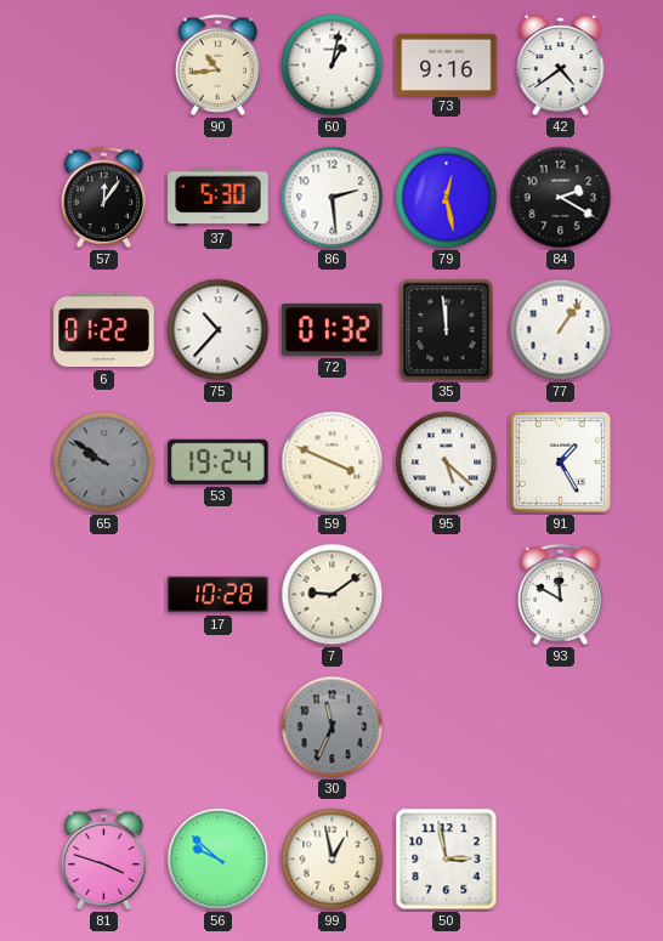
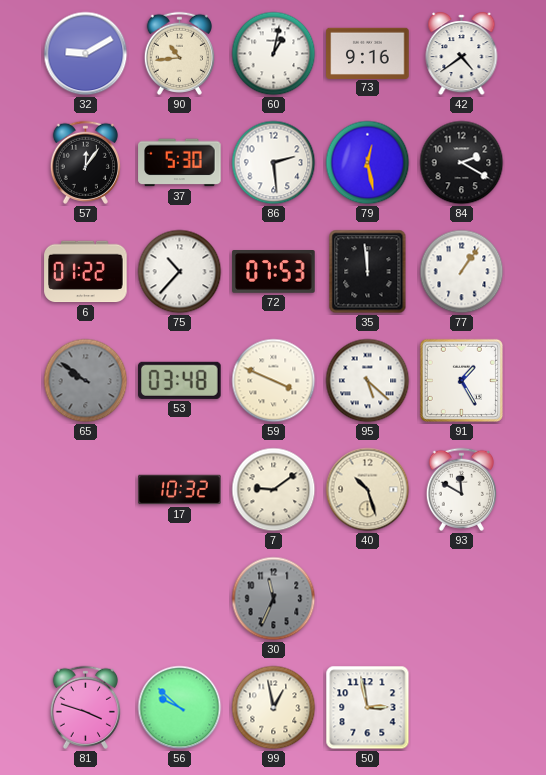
32: none -> 9:10 (86, 54)
72: 01:32 -> 07:53 (274, 272)
53: 19:24 -> 03:48 (180, 380)
17: 10:28 -> 10:32 (180, 490)
40: none -> 10:27 (368, 490)
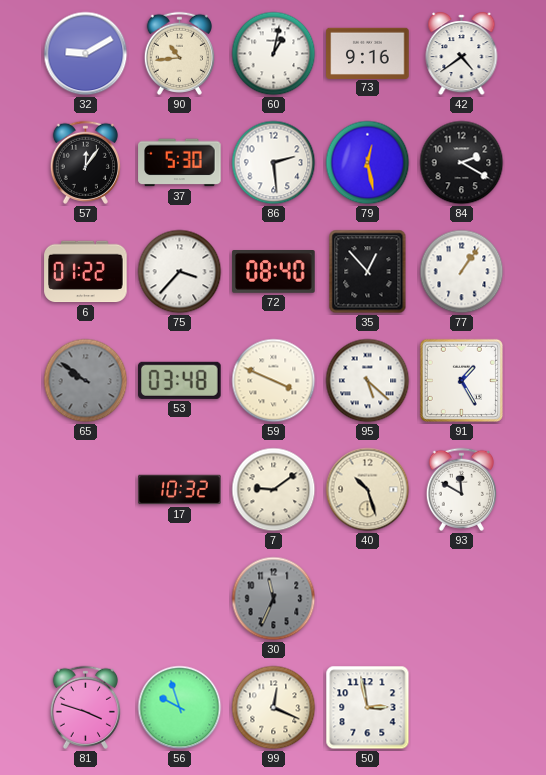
75: 10:37 -> 3:37 (180, 272)
72: 07:53 -> 08:40 (274, 272)
35: 11:59 -> 12:53 (368, 272)
56: 9:52 -> 9:57 (180, 708)
99: 12:58 -> 12:19 (274, 708)
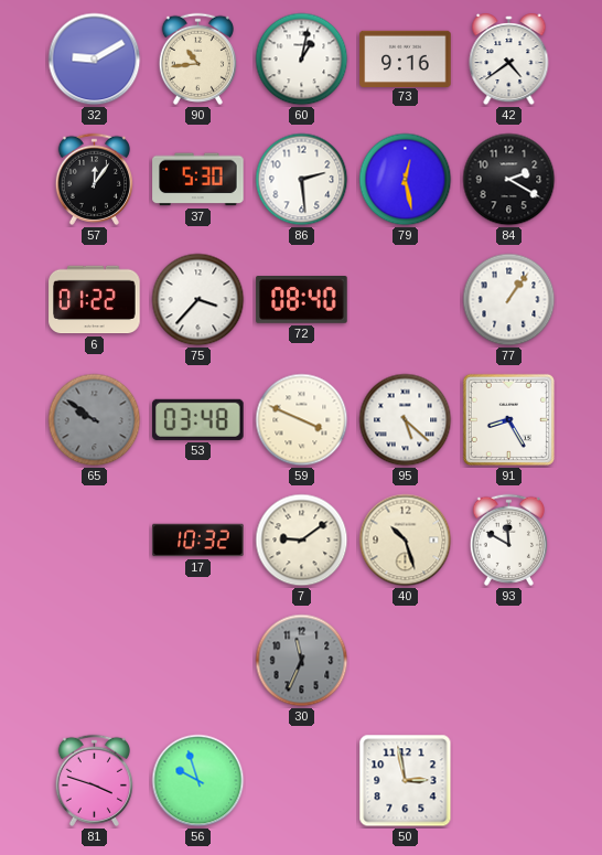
35: 12:53 -> none (368, 272)
91: 1:25 -> 8:25 (508, 419)
99: 12:19 -> none (274, 708)
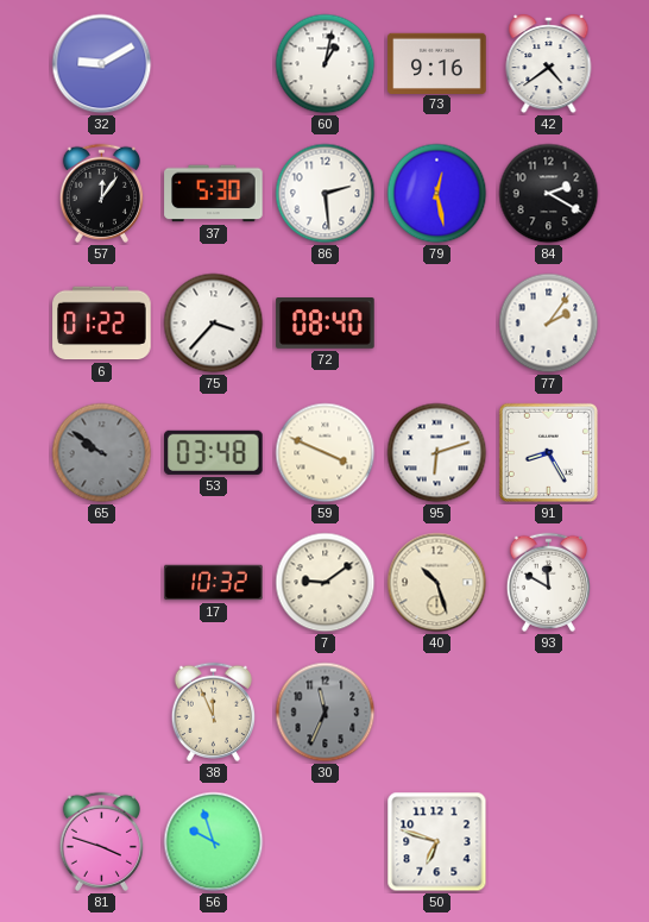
90: 10:44 -> none (197, 58)
77: 1:06 -> 2:06 (549, 324)
95: 5:22 -> 6:12 (437, 453)
38: none -> 11:56 (213, 711)
50: 2:58 -> 6:48 (437, 842)
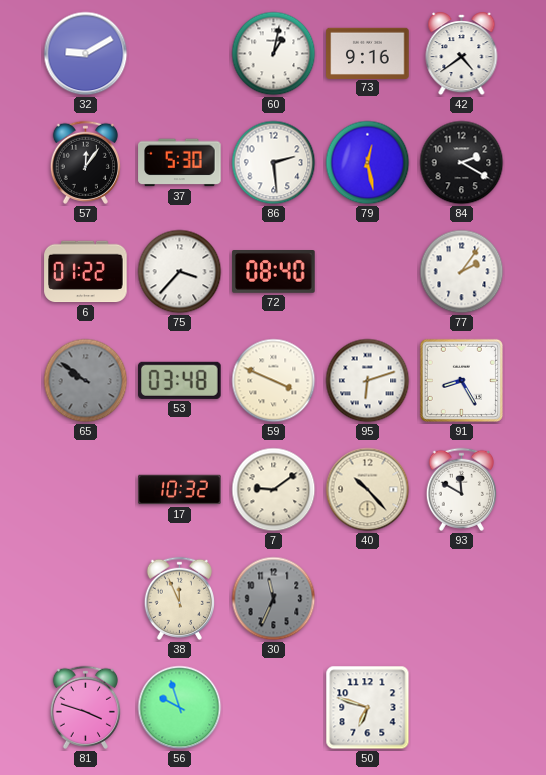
40: 10:27 -> 10:23 (368, 490)
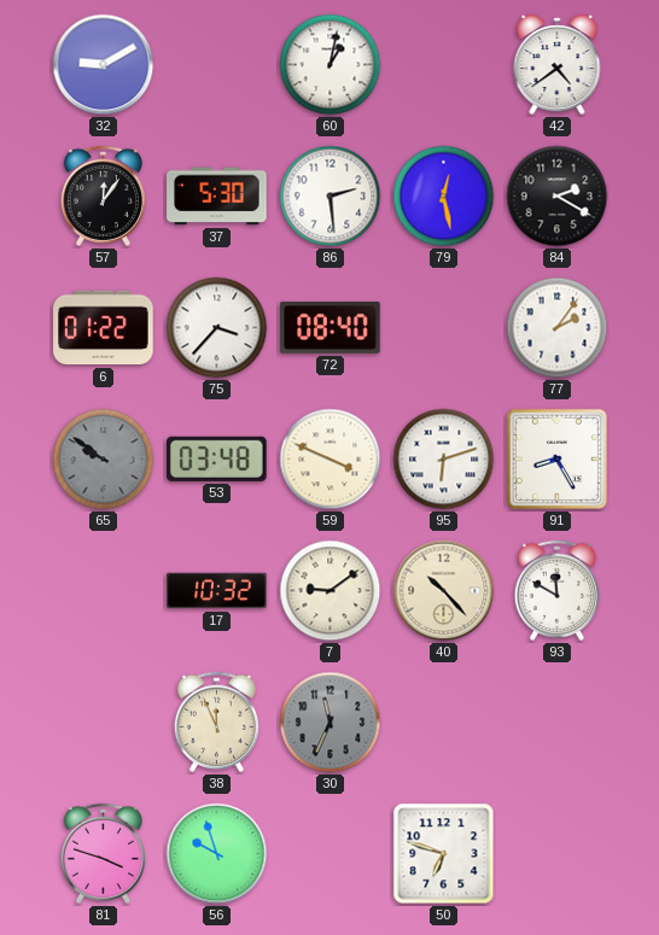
73: 9:16 -> none (368, 53)
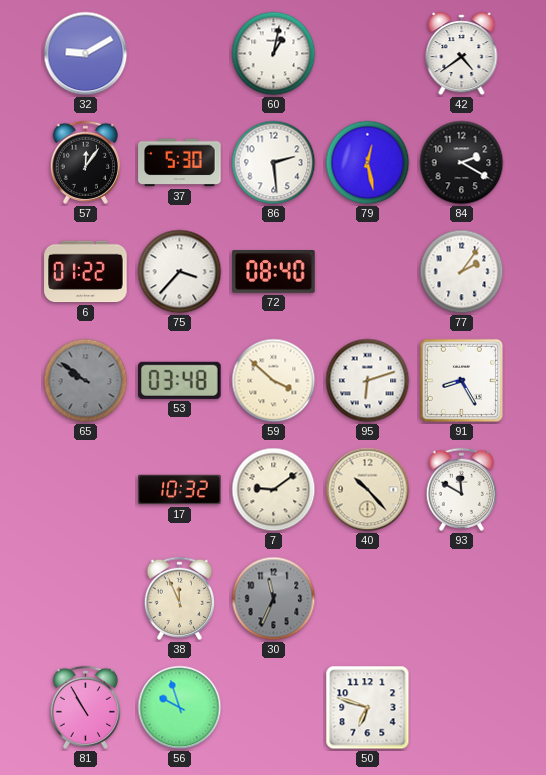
59: 3:49 -> 3:52 (274, 381)
81: 3:48 -> 10:55 (85, 707)
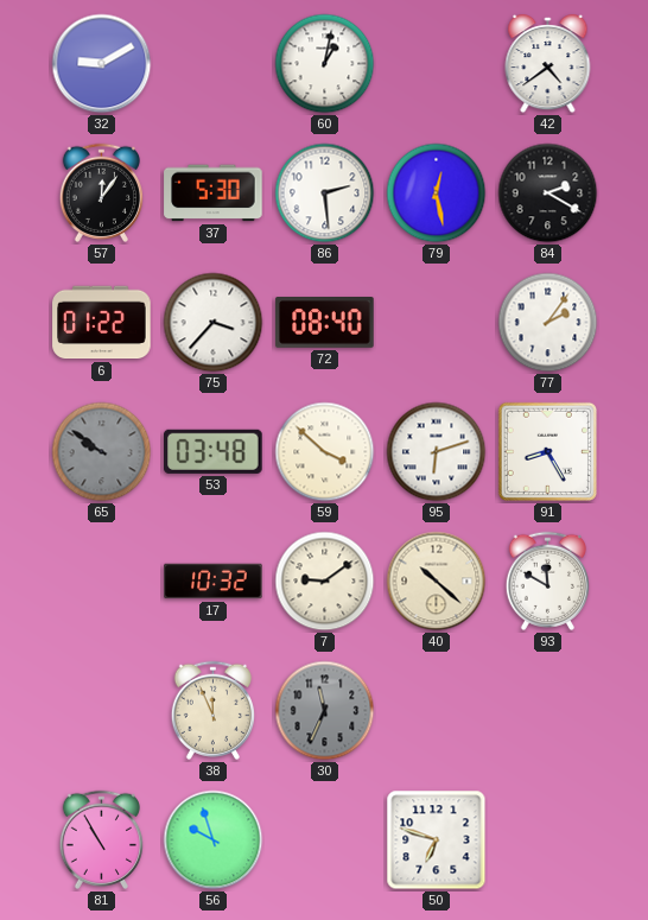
40: 10:23 -> 10:22 (437, 582)
